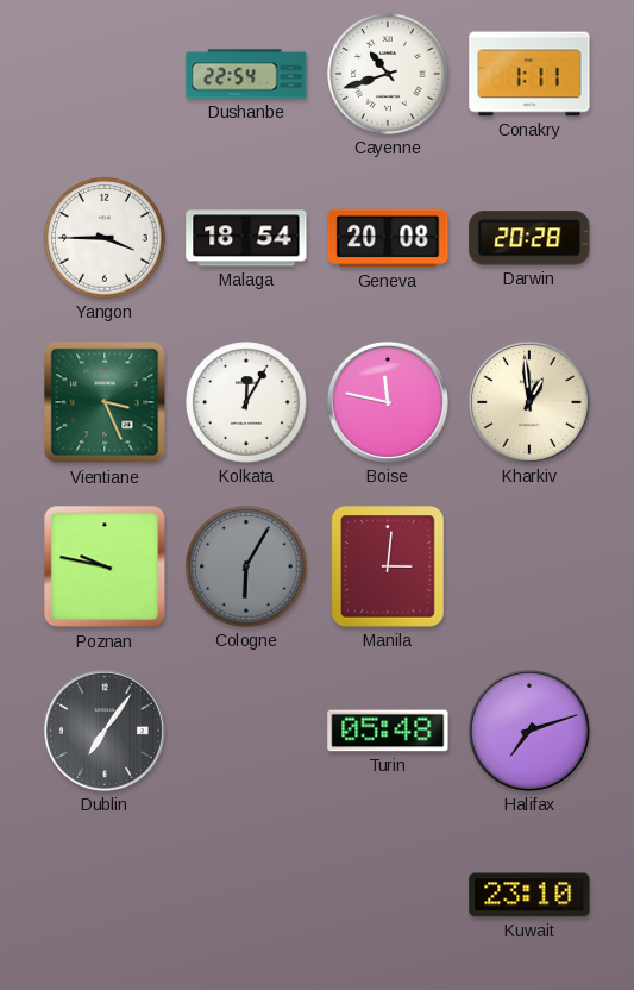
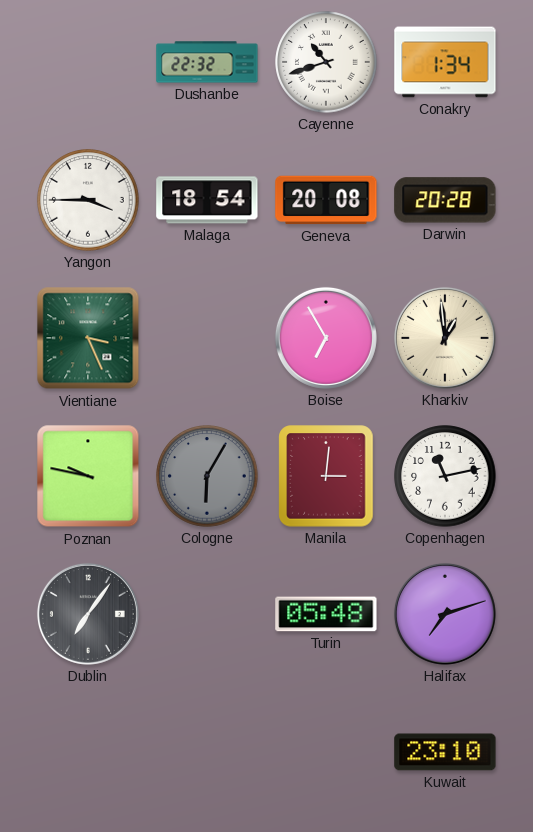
Dushanbe: 22:54 -> 22:32 (207, 62)
Conakry: 1:11 -> 1:34 (445, 62)
Kolkata: 12:05 -> none (246, 402)
Boise: 11:47 -> 6:55 (326, 338)
Copenhagen: none -> 11:13 (445, 476)
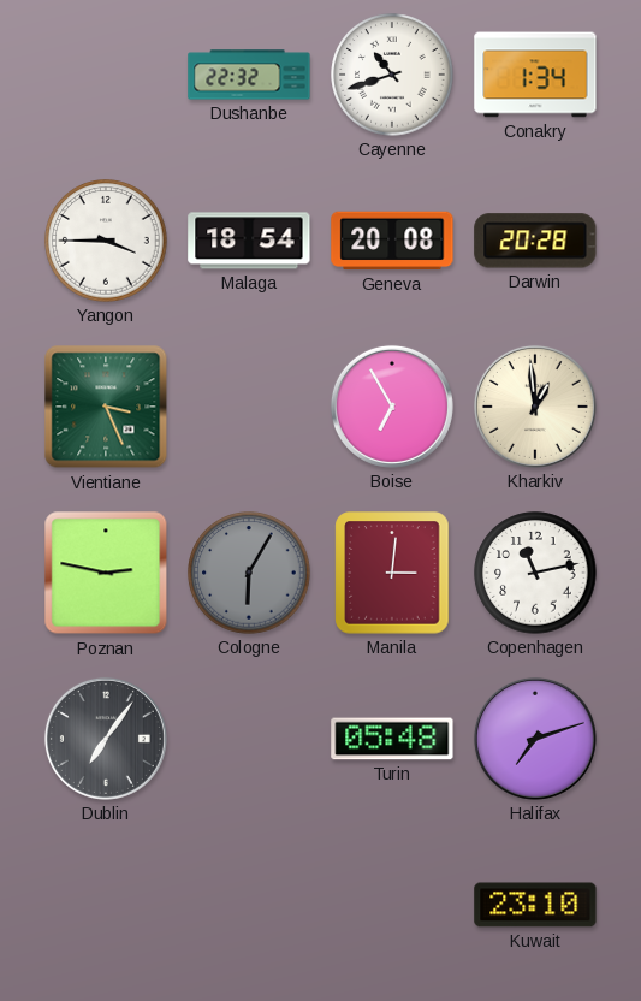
Poznan: 9:47 -> 2:47 (106, 573)
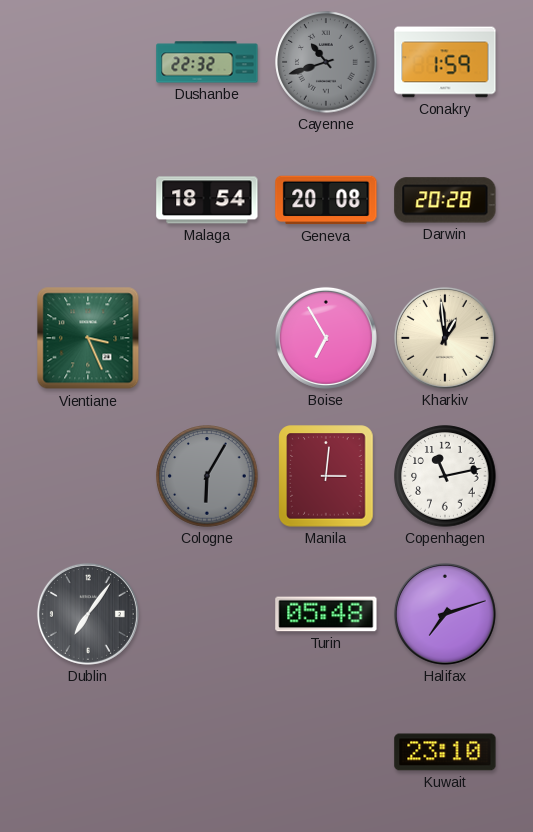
Cayenne dial: white -> grey (326, 62)
Conakry: 1:34 -> 1:59 (445, 62)
Yangon: 3:45 -> none (106, 241)
Poznan: 2:47 -> none (106, 573)
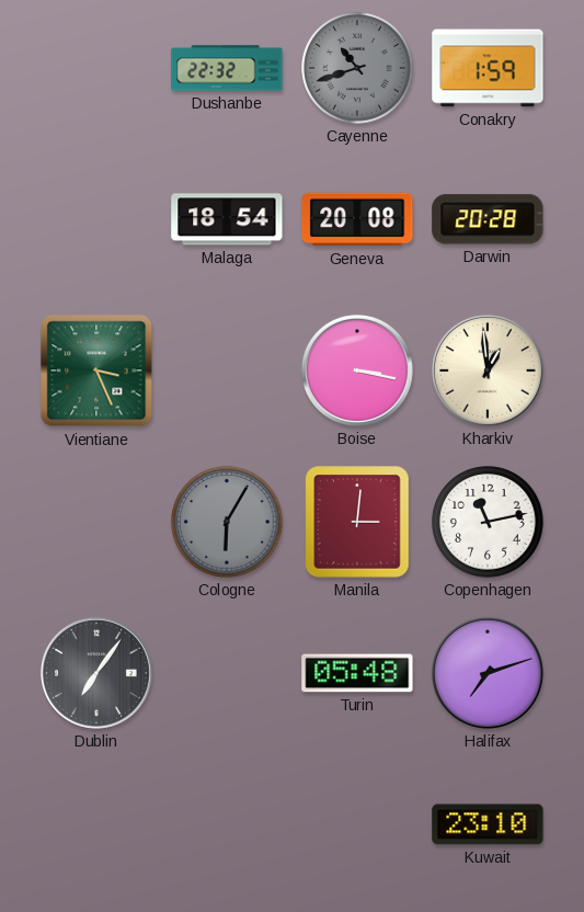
Boise: 6:55 -> 3:17 (357, 371)
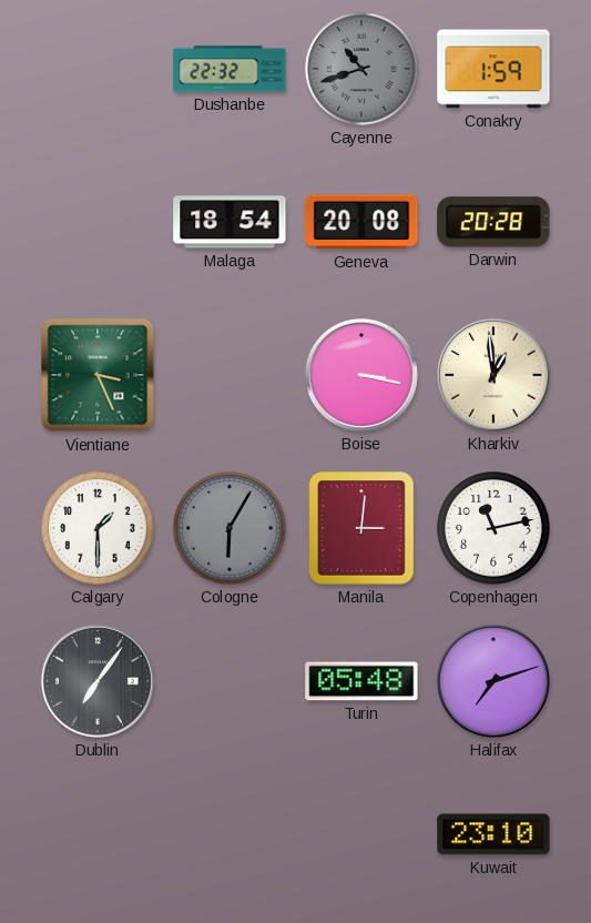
Calgary: none -> 1:30 (98, 528)
